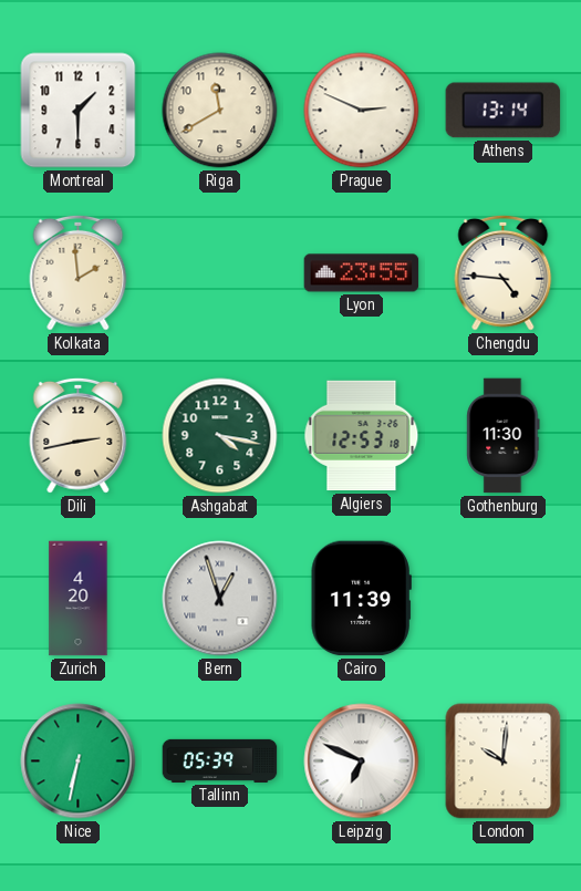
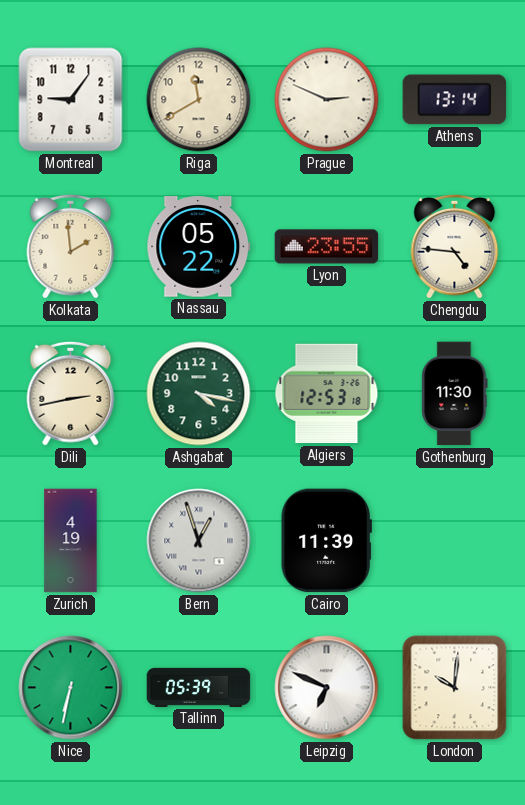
Montreal: 1:30 -> 9:06 (71, 100)
Nassau: none -> 05:22 (199, 247)
Zurich: 4:20 -> 4:19 (71, 541)
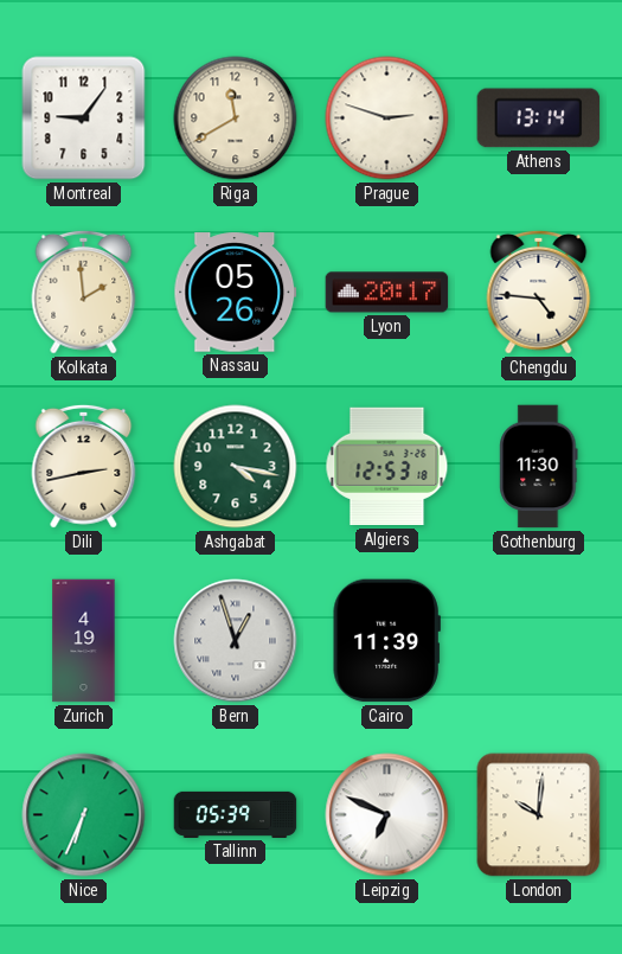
Prague: 2:49 -> 2:48 (387, 119)
Nassau: 05:22 -> 05:26 (236, 293)
Lyon: 23:55 -> 20:17 (387, 293)
Nice: 6:32 -> 6:34 (84, 815)
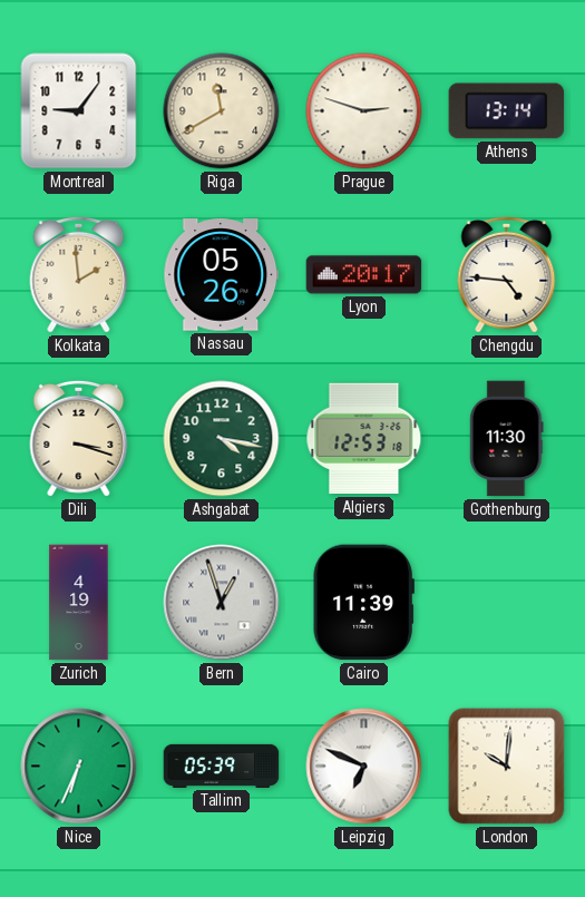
Dili: 2:43 -> 3:18 (79, 438)
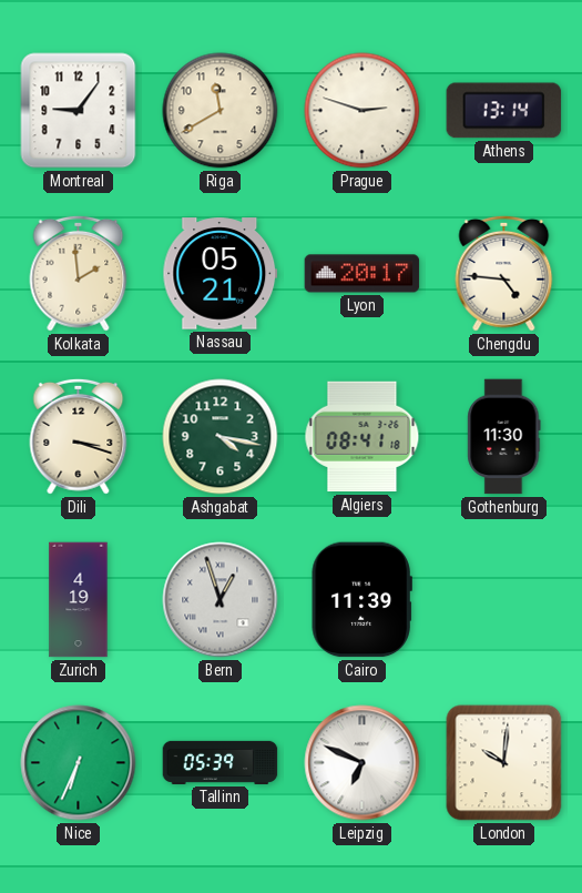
Nassau: 05:26 -> 05:21 (221, 274)
Algiers: 12:53 -> 08:41 (363, 437)
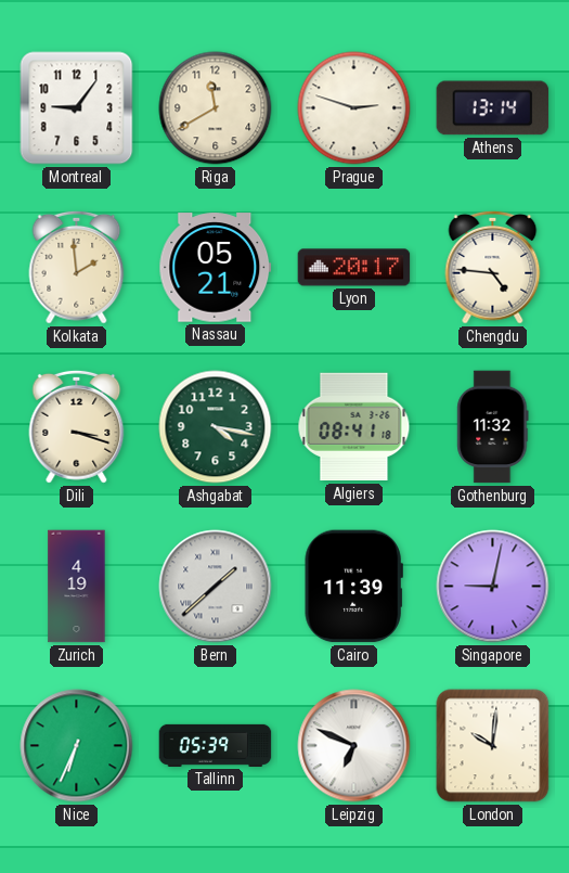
Gothenburg: 11:30 -> 11:32 (493, 427)
Bern: 12:57 -> 1:38 (216, 587)
Singapore: none -> 9:02 (493, 587)
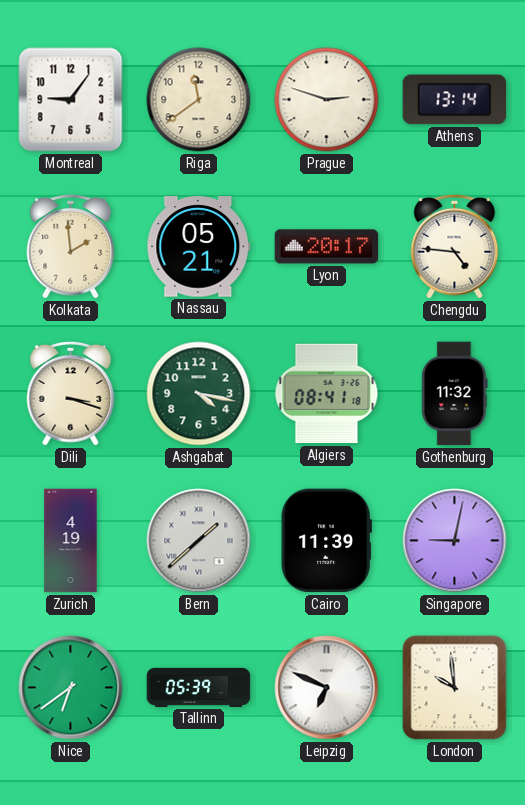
Riga: 11:40 -> 11:39 (199, 100)
Nice: 6:34 -> 6:39 (71, 688)
London: 10:01 -> 9:59 (455, 688)
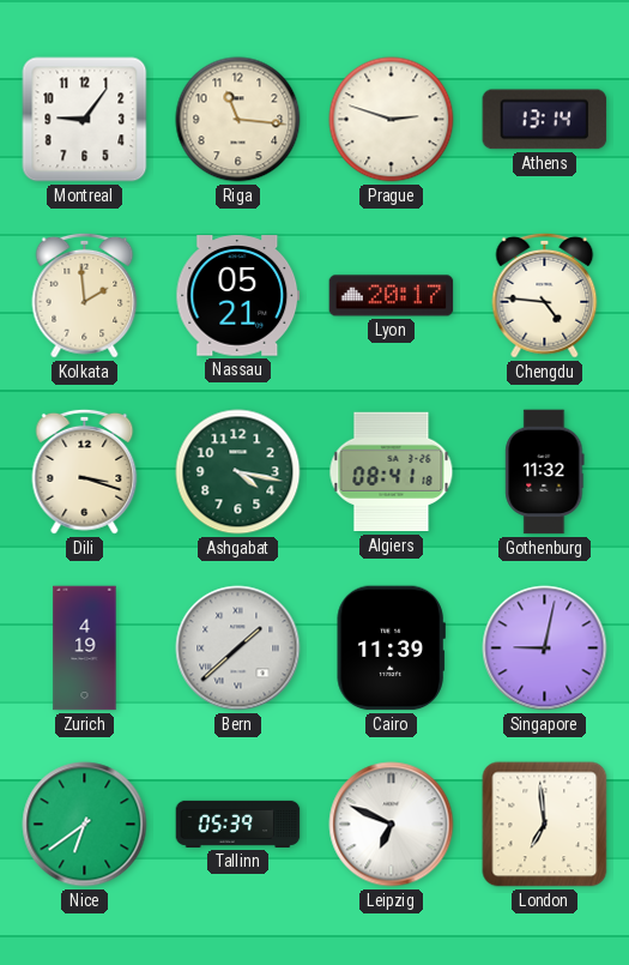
Riga: 11:39 -> 11:16 (238, 120)
London: 9:59 -> 6:59 (545, 825)
